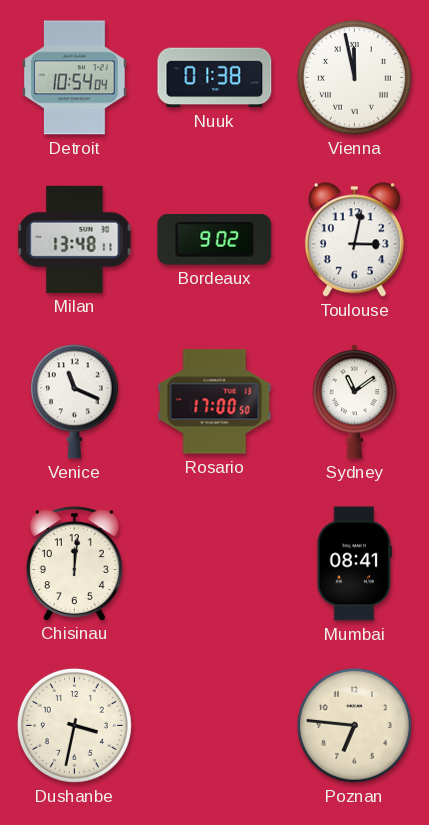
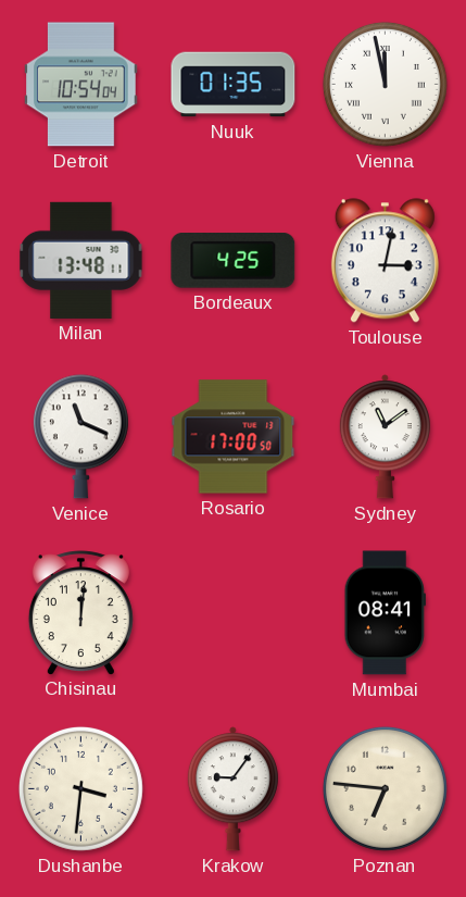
Nuuk: 01:38 -> 01:35 (234, 85)
Bordeaux: 9:02 -> 4:25 (234, 261)
Dushanbe: 3:32 -> 3:31 (80, 788)
Krakow: none -> 9:06 (232, 789)
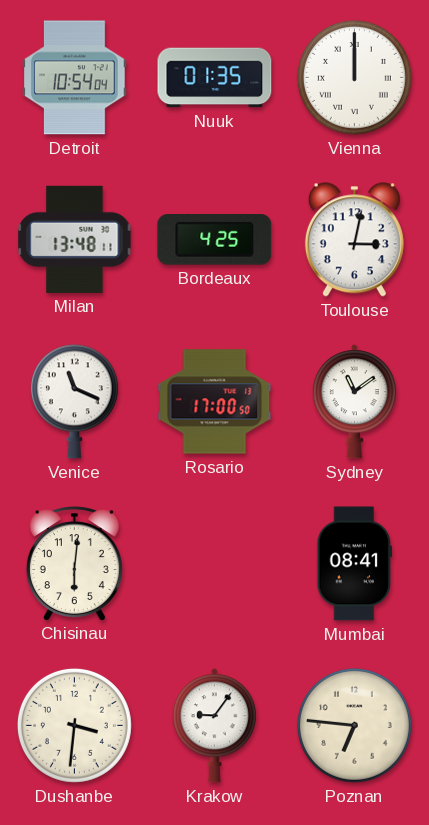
Vienna: 11:58 -> 12:00 (354, 77)
Chisinau: 12:01 -> 6:01 (74, 563)
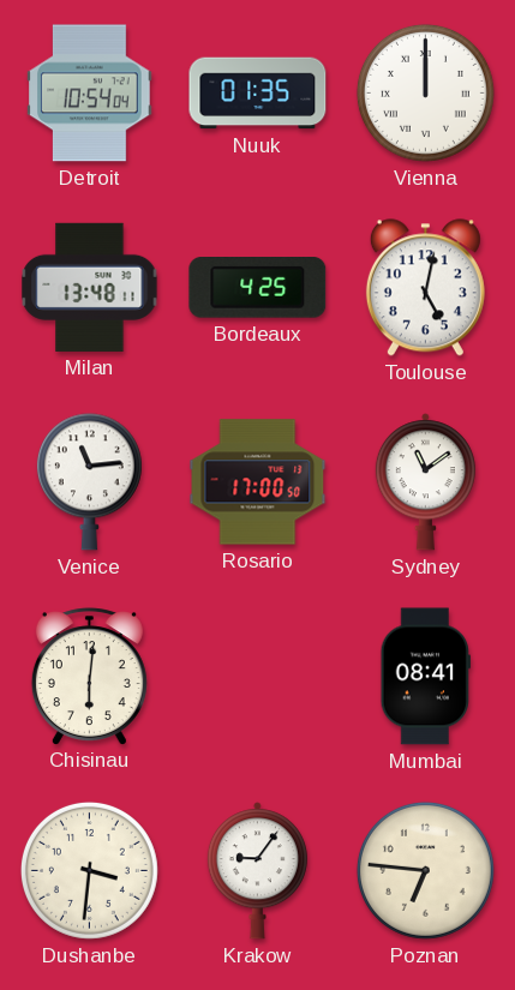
Toulouse: 3:02 -> 5:02 (425, 288)
Venice: 11:19 -> 11:14 (89, 482)
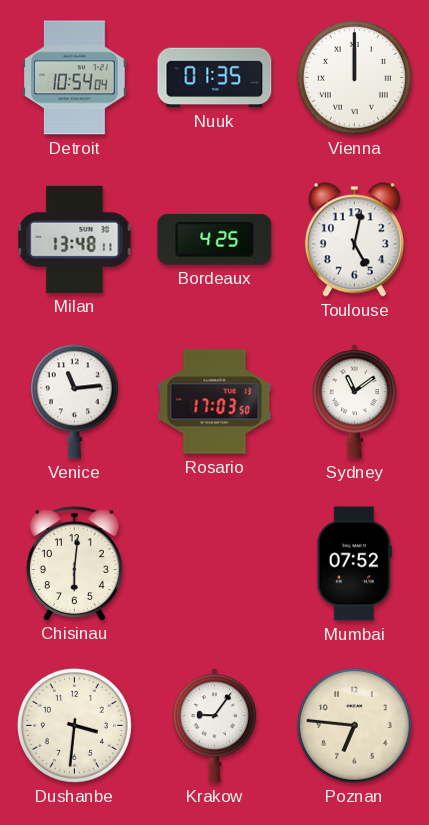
Rosario: 17:00 -> 17:03 (215, 402)
Mumbai: 08:41 -> 07:52 (354, 564)
